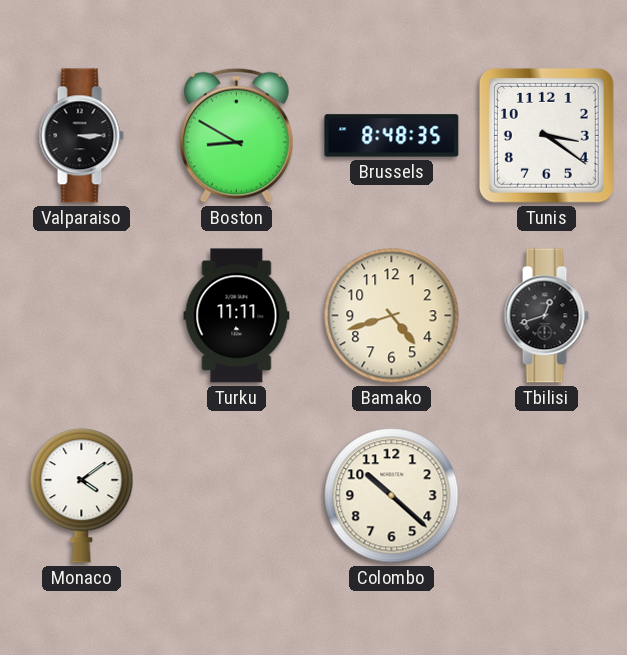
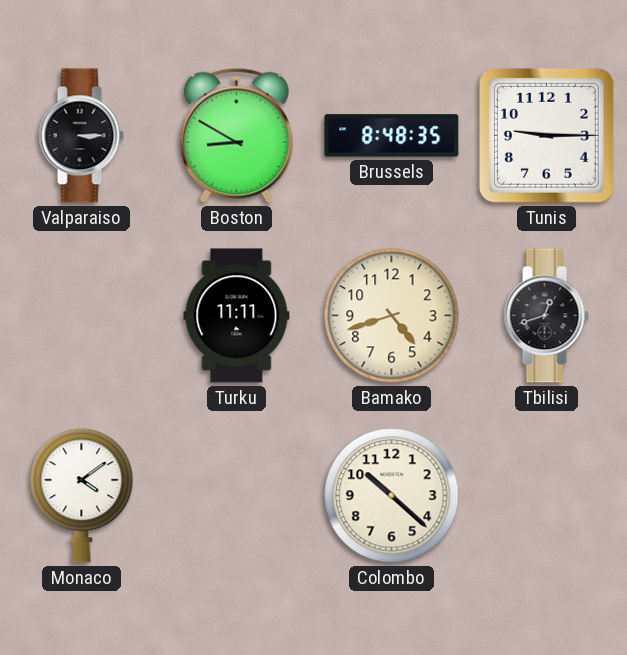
Tunis: 3:21 -> 9:15 (546, 135)
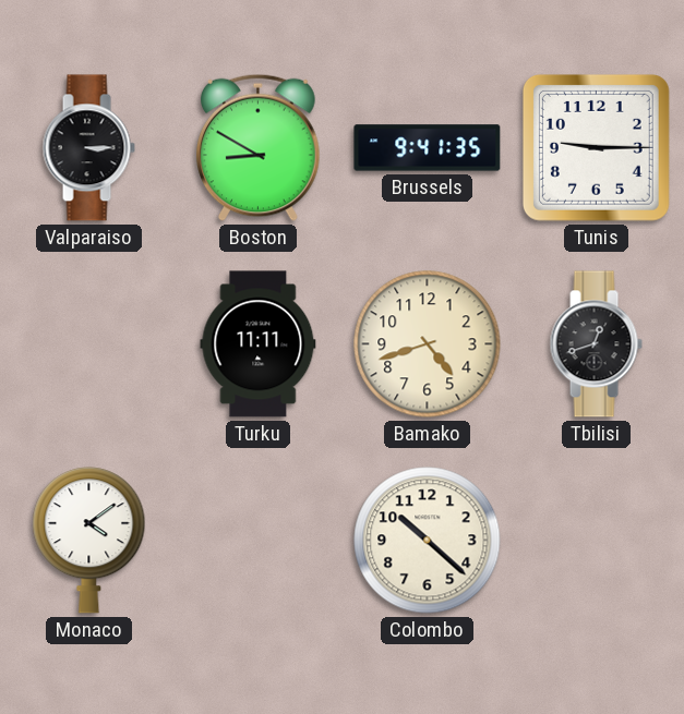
Brussels: 8:48 -> 9:41 (428, 148)
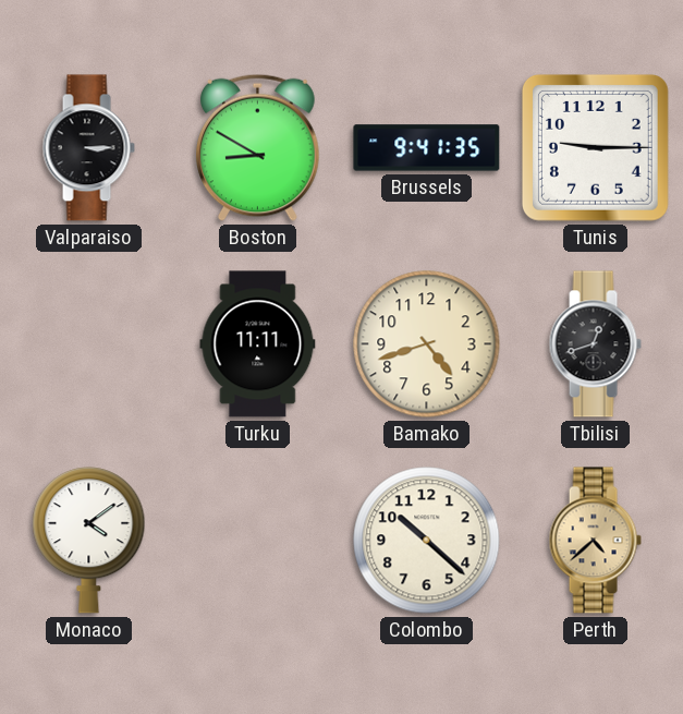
Perth: none -> 4:38 (595, 541)
